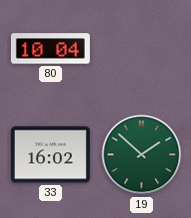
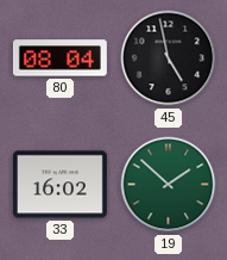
80: 10:04 -> 08:04 (59, 58)
45: none -> 4:58 (169, 58)
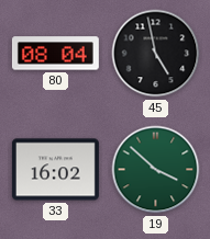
19: 1:52 -> 3:52 (156, 170)
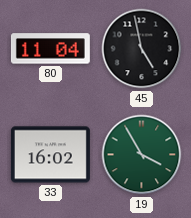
80: 08:04 -> 11:04 (50, 49)
19: 3:52 -> 3:55 (142, 155)
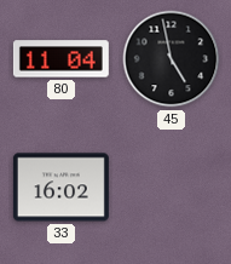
19: 3:55 -> none (142, 155)
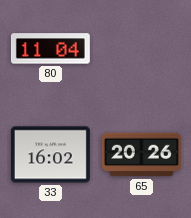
45: 4:58 -> none (172, 59)
65: none -> 20:26 (141, 155)
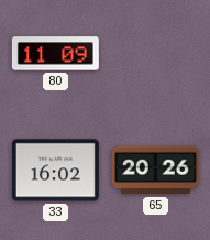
80: 11:04 -> 11:09 (55, 54)
